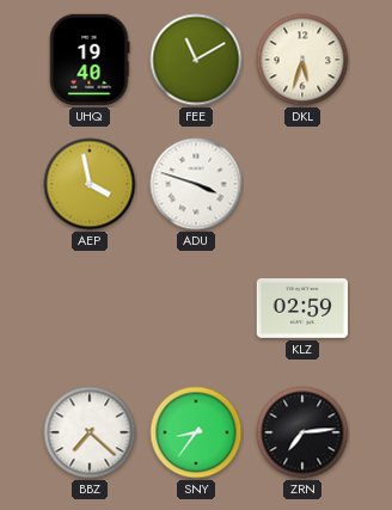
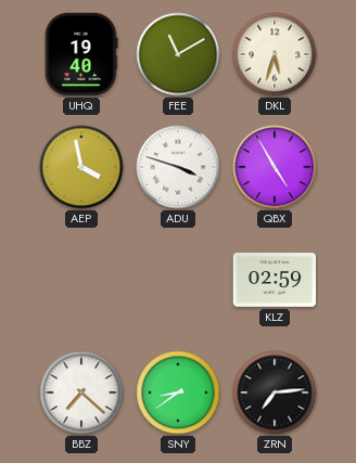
QBX: none -> 4:55 (275, 167)
SNY: 8:36 -> 8:39 (178, 393)
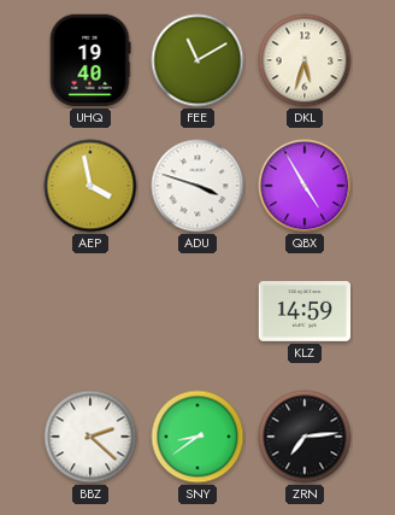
KLZ: 02:59 -> 14:59 (305, 312)
BBZ: 7:22 -> 2:22 (90, 437)
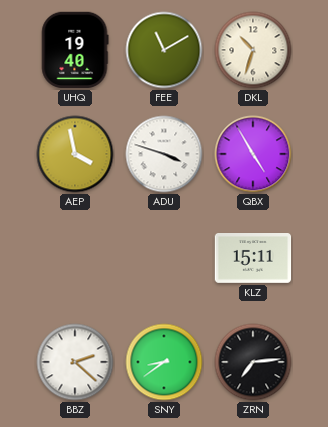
DKL: 5:33 -> 10:33 (253, 50)
KLZ: 14:59 -> 15:11 (253, 259)
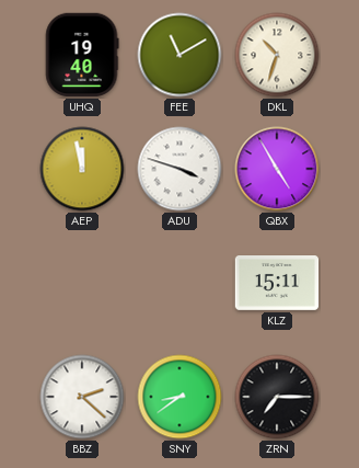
AEP: 3:58 -> 11:58 (82, 169)
ZRN: 7:14 -> 7:15 (277, 397)
